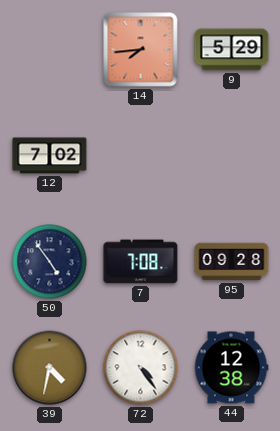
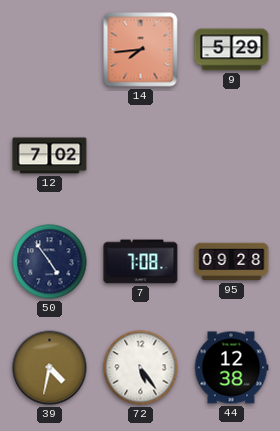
72: 4:24 -> 5:24 (141, 368)
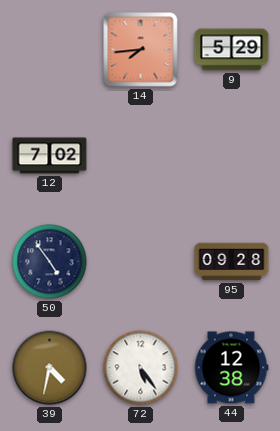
7: 7:08 -> none (141, 262)
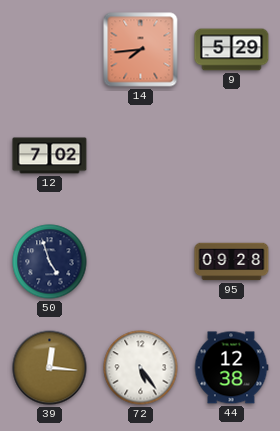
50: 4:54 -> 4:57 (50, 262)
39: 4:32 -> 12:16 (50, 368)
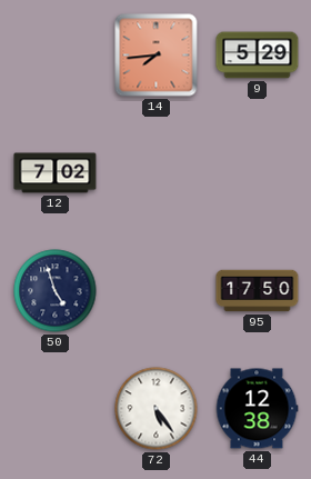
95: 09:28 -> 17:50 (258, 291)
39: 12:16 -> none (50, 368)
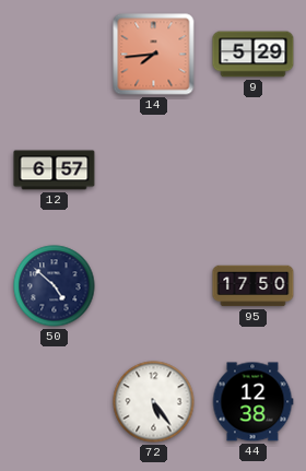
12: 7:02 -> 6:57 (55, 170)
50: 4:57 -> 4:52 (55, 286)
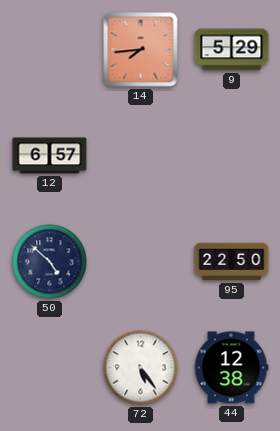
95: 17:50 -> 22:50 (232, 262)
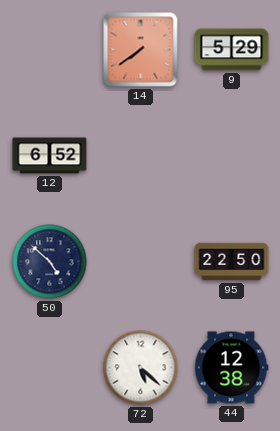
14: 7:44 -> 7:39 (141, 50)
12: 6:57 -> 6:52 (50, 156)
72: 5:24 -> 5:22 (141, 368)
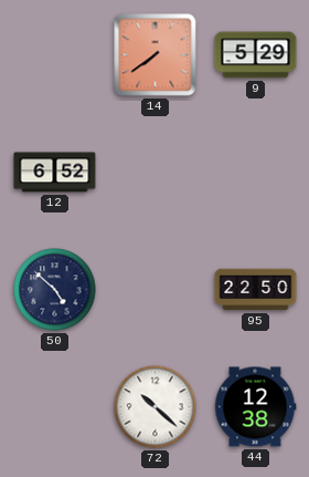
72: 5:22 -> 10:22 (156, 407)
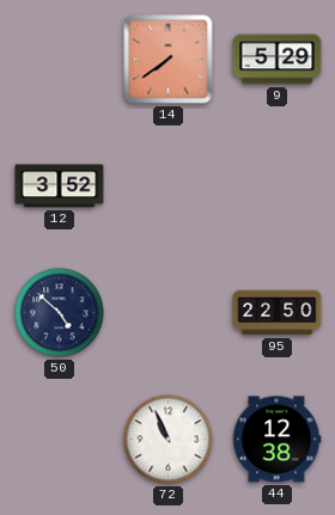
12: 6:52 -> 3:52 (60, 186)
72: 10:22 -> 10:56 (169, 440)
